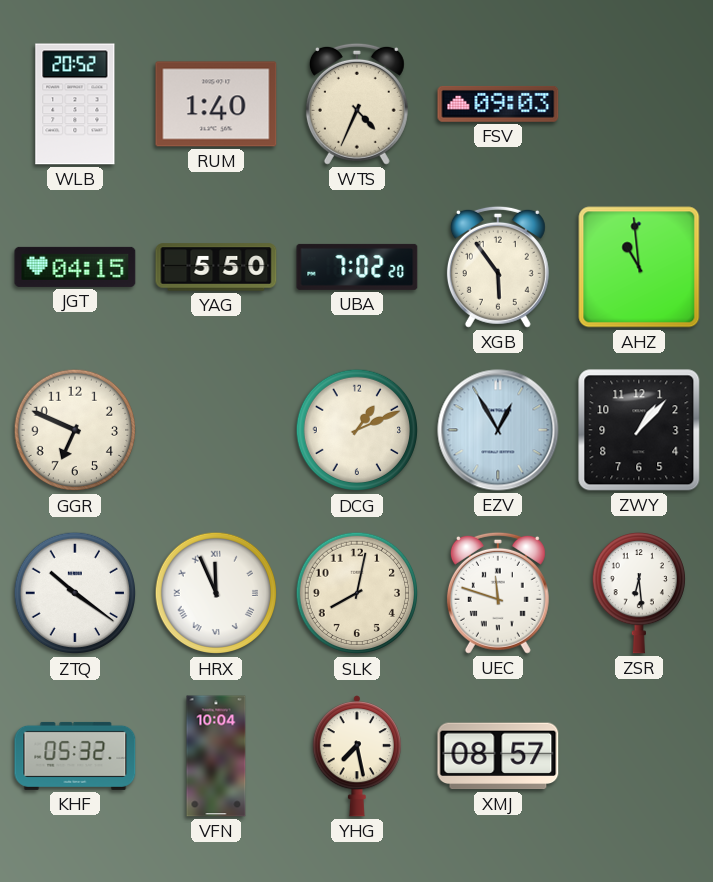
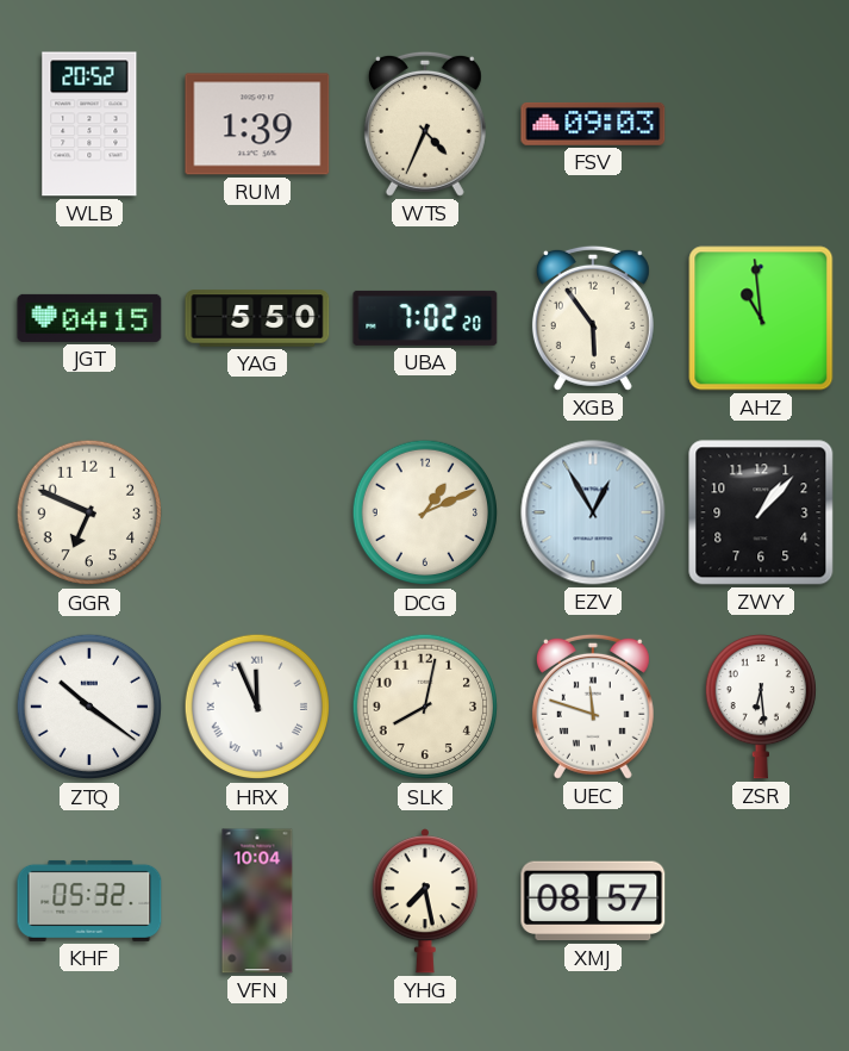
RUM: 1:40 -> 1:39 (257, 124)
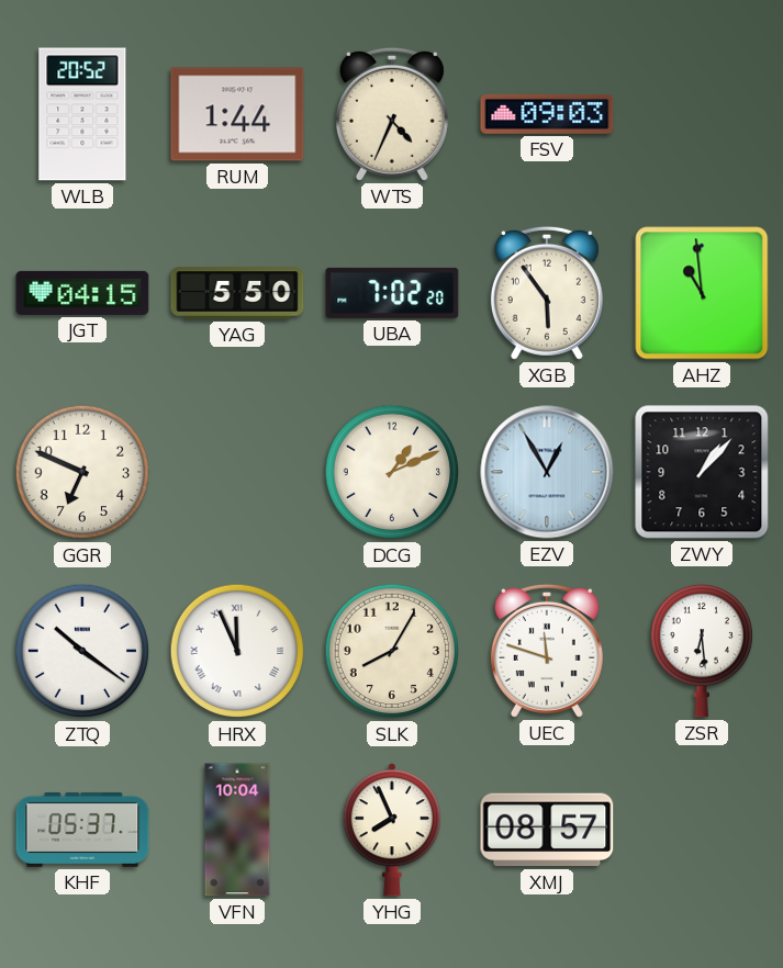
RUM: 1:39 -> 1:44 (237, 114)
SLK: 8:02 -> 8:05 (392, 651)
KHF: 05:32 -> 05:37 (82, 830)
YHG: 7:28 -> 7:56 (392, 830)
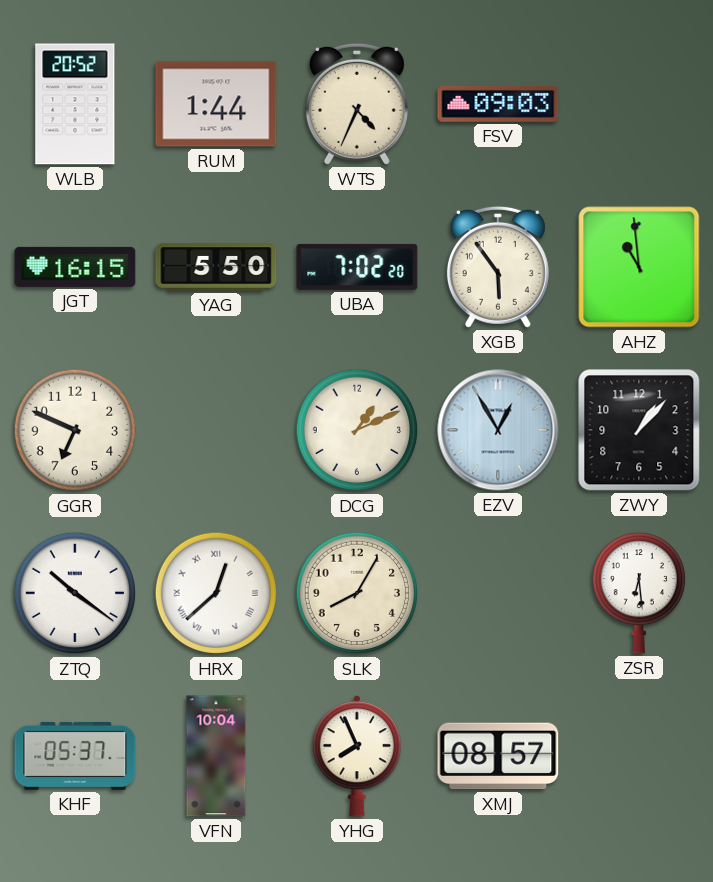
JGT: 04:15 -> 16:15 (75, 267)
HRX: 11:56 -> 12:38 (216, 593)
UEC: 11:48 -> none (547, 651)
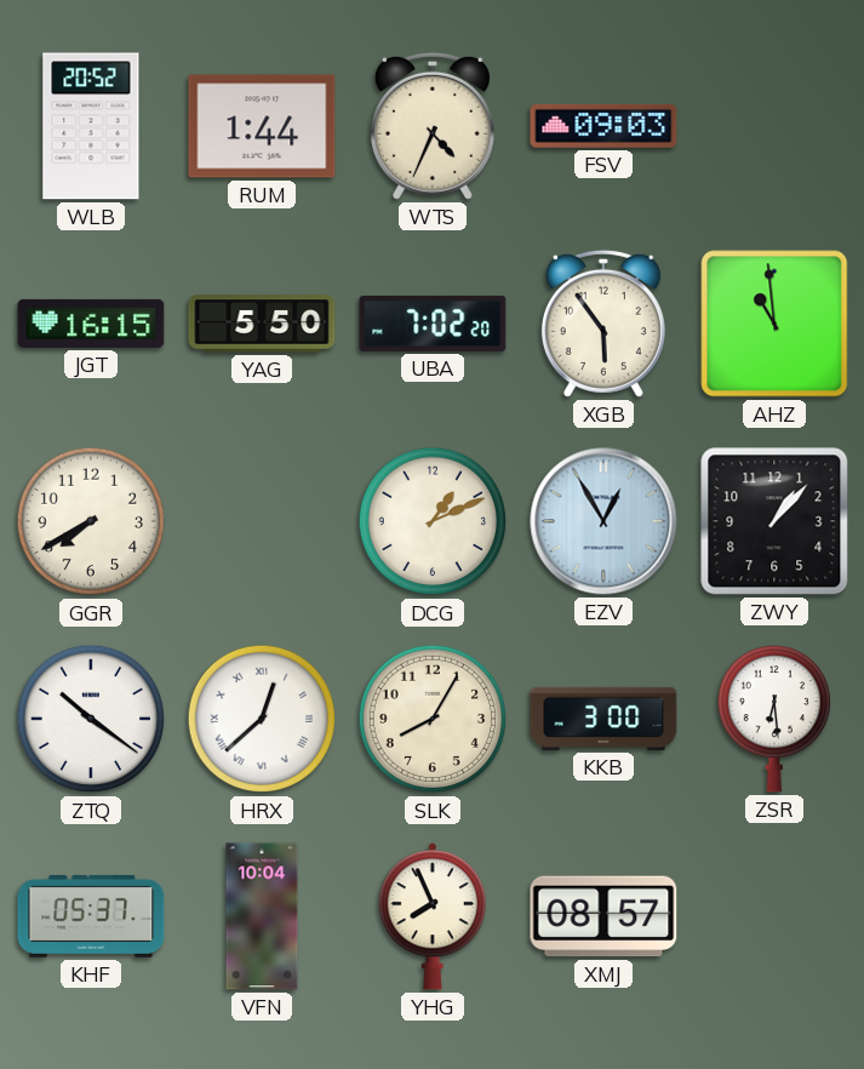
GGR: 6:49 -> 7:40 (91, 521)
KKB: none -> 3:00 (603, 719)
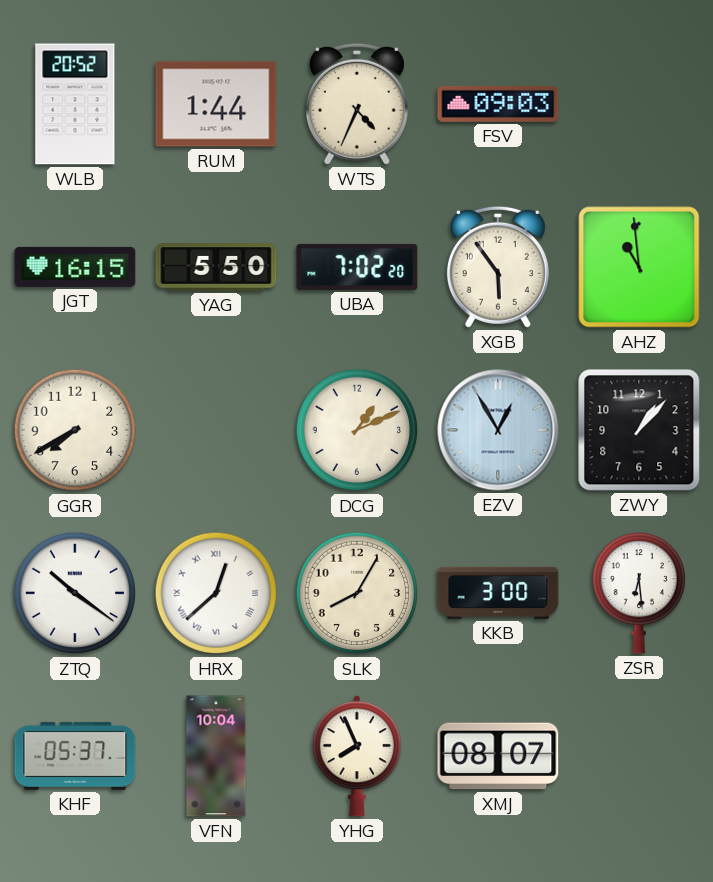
XMJ: 08:57 -> 08:07 (498, 756)
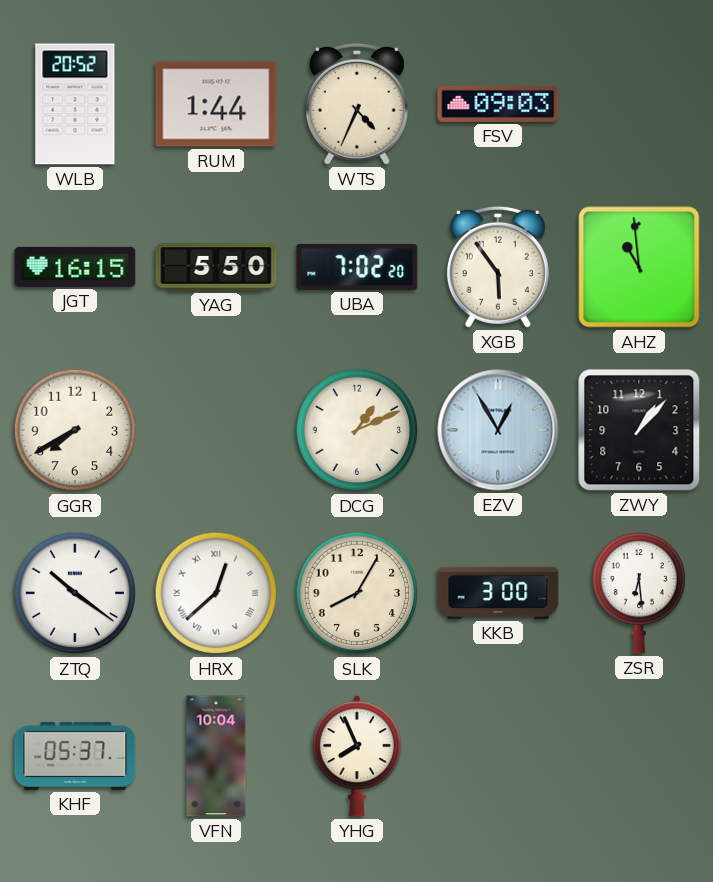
XMJ: 08:07 -> none (498, 756)
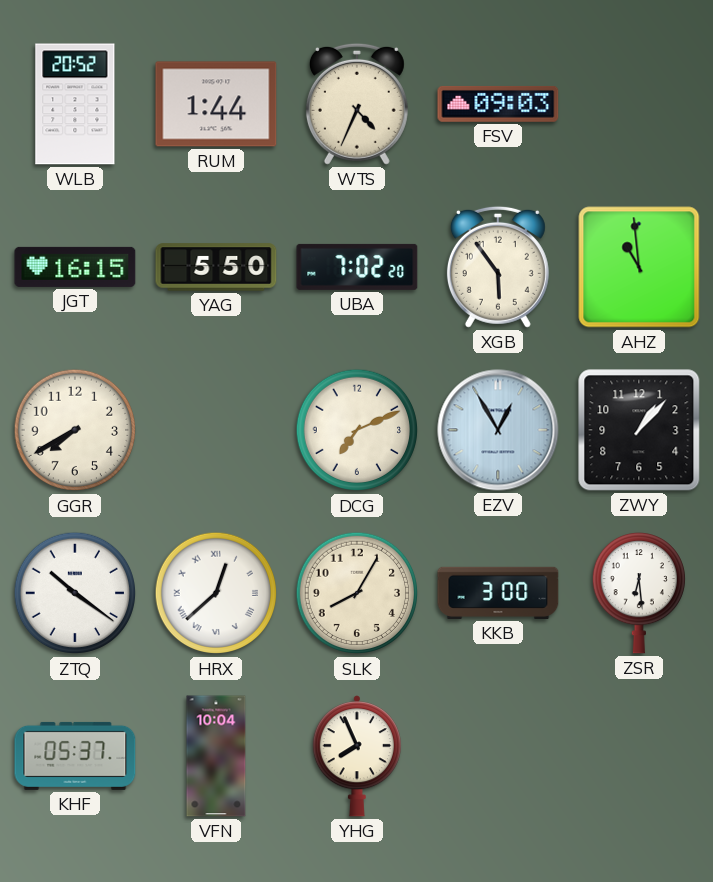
DCG: 1:11 -> 7:11 (357, 430)
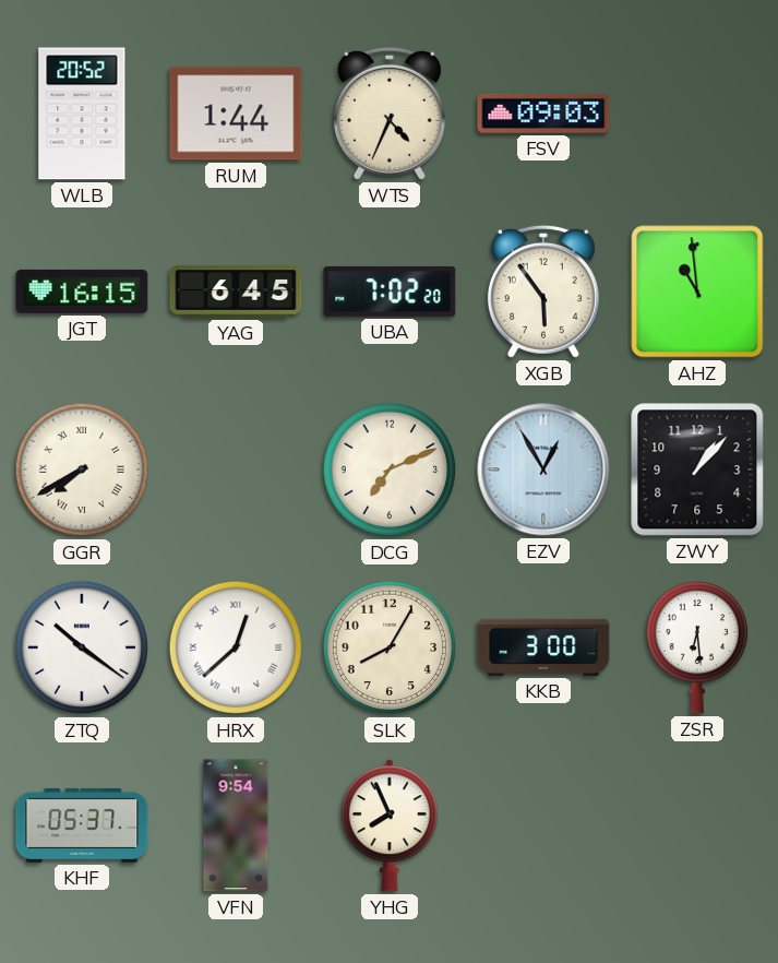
YAG: 5:50 -> 6:45 (236, 292)
GGR numerals: Arabic -> Roman (82, 469)
VFN: 10:04 -> 9:54 (236, 825)
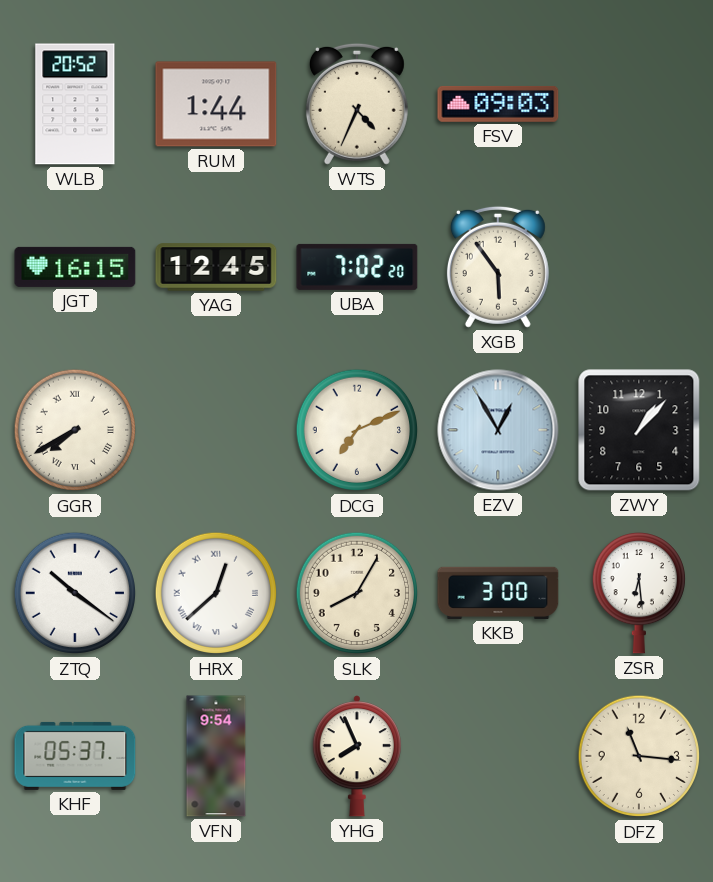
YAG: 6:45 -> 12:45 (216, 267)
AHZ: 10:59 -> none (697, 292)
DFZ: none -> 11:16 (639, 756)
